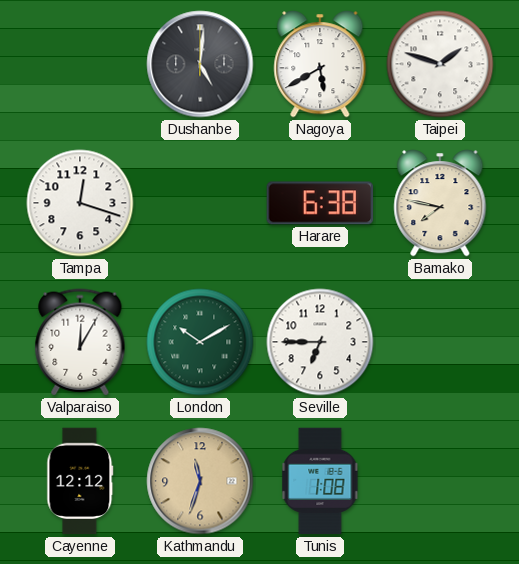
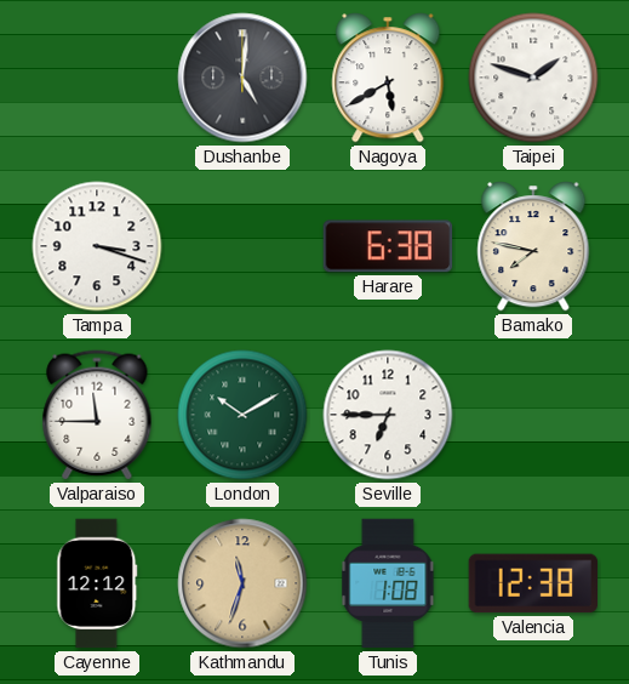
Tampa: 12:18 -> 3:18 (97, 246)
Valparaiso: 12:05 -> 11:45 (97, 415)
Valencia: none -> 12:38 (532, 583)
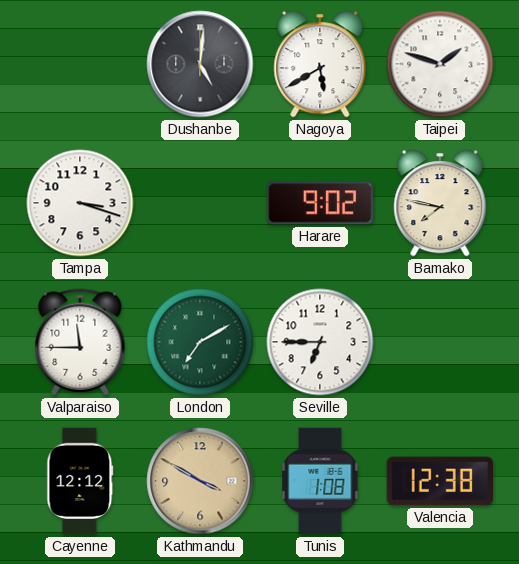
Harare: 6:38 -> 9:02 (320, 203)
London: 10:10 -> 7:10 (200, 342)
Kathmandu: 11:33 -> 3:50 (200, 481)
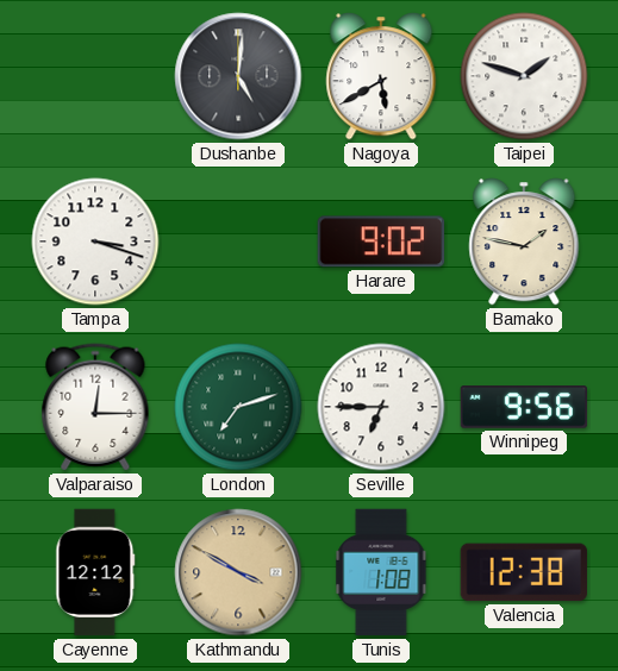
Bamako: 7:47 -> 1:47 (524, 242)
Valparaiso: 11:45 -> 12:15 (95, 407)
London: 7:10 -> 7:12 (238, 407)
Winnipeg: none -> 9:56 (524, 407)
